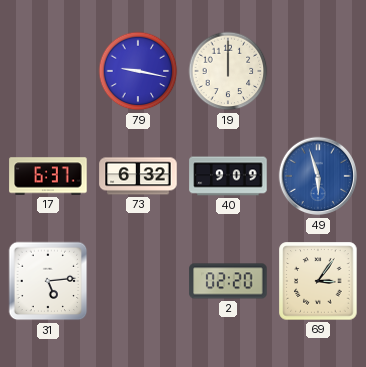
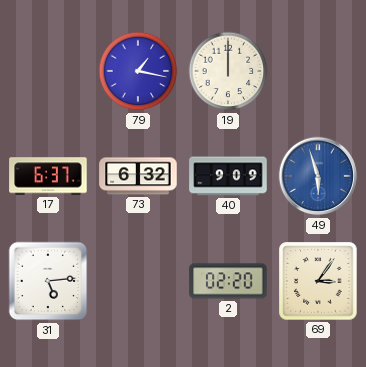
79: 9:17 -> 1:17 (138, 71)
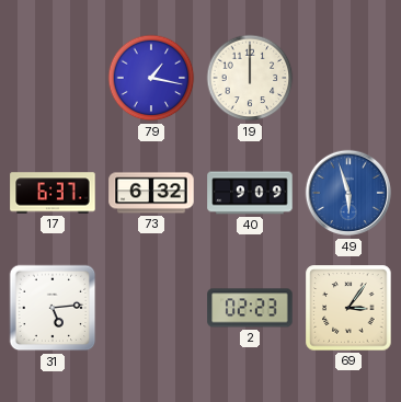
2: 02:20 -> 02:23 (250, 308)
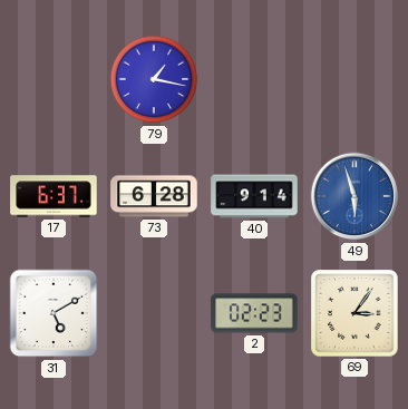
19: 12:00 -> none (250, 78)
73: 6:32 -> 6:28 (154, 196)
40: 9:09 -> 9:14 (254, 196)
31: 5:14 -> 5:10 (54, 313)
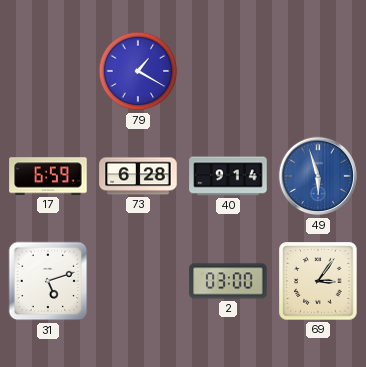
79: 1:17 -> 1:20 (138, 71)
17: 6:37 -> 6:59 (48, 176)
31: 5:10 -> 5:12 (48, 281)
2: 02:23 -> 03:00 (228, 281)
